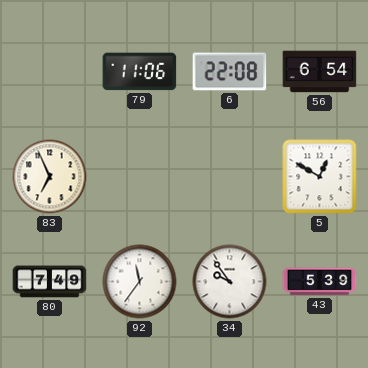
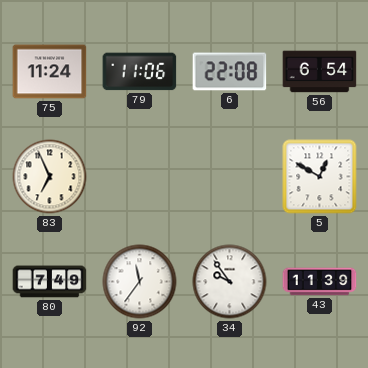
75: none -> 11:24 (50, 72)
43: 5:39 -> 11:39 (320, 282)
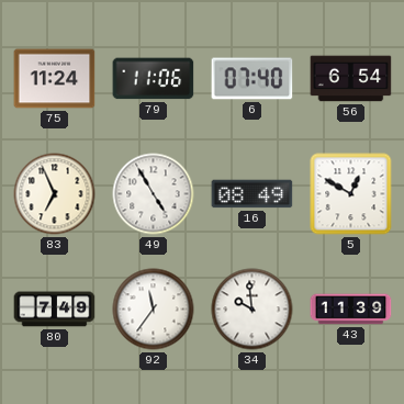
6: 22:08 -> 07:40 (252, 79)
49: none -> 4:55 (154, 194)
16: none -> 08:49 (252, 194)
34: 9:54 -> 9:59 (252, 310)
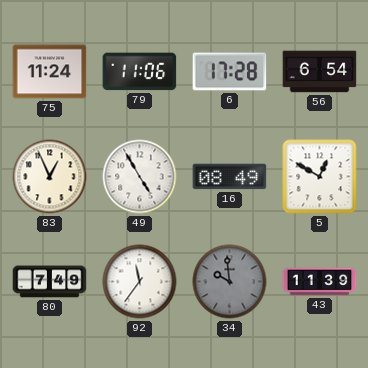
6: 07:40 -> 17:28 (230, 72)
83: 6:56 -> 12:56 (50, 177)
34 dial: white -> grey (230, 282)
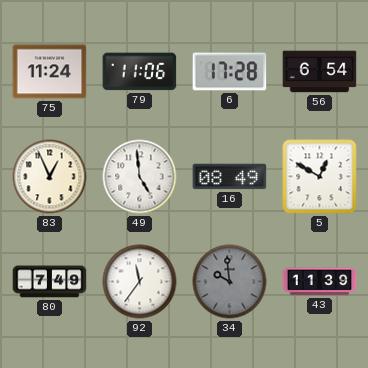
49: 4:55 -> 4:59 (140, 177)
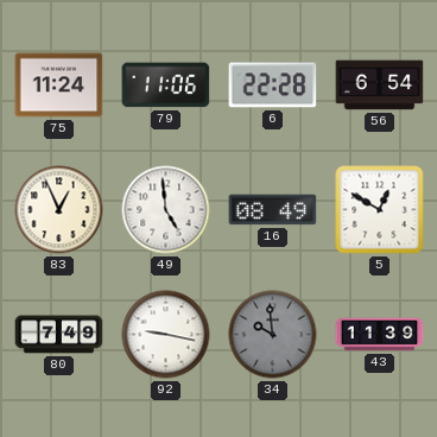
6: 17:28 -> 22:28 (273, 85)
92: 11:36 -> 9:17 (166, 335)
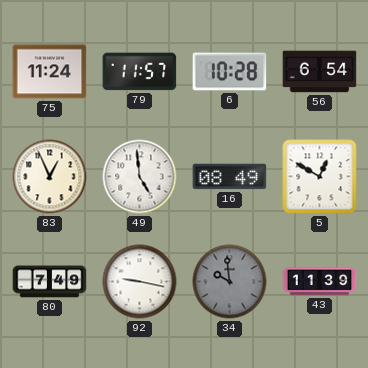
79: 11:06 -> 11:57 (140, 72)
6: 22:28 -> 10:28 (230, 72)
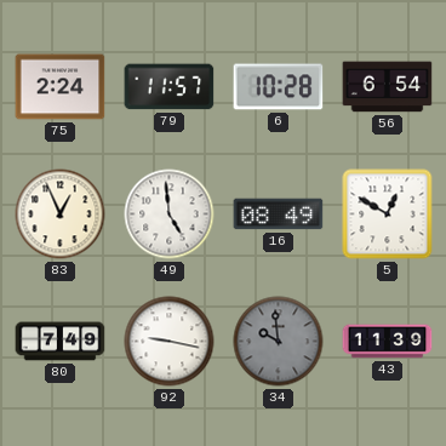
75: 11:24 -> 2:24 (61, 87)
